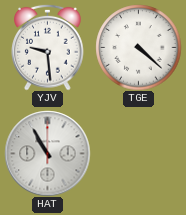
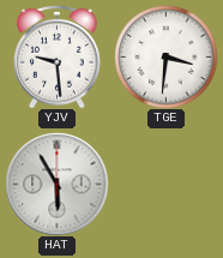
TGE: 4:22 -> 3:31 (165, 56)
HAT: 10:55 -> 5:55 (56, 184)
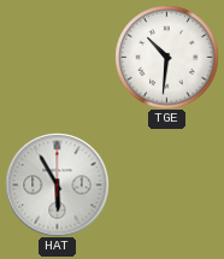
YJV: 9:29 -> none (58, 56)
TGE: 3:31 -> 10:31 (166, 57)
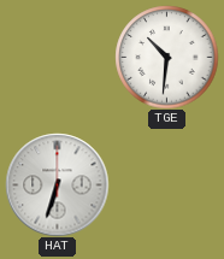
HAT: 5:55 -> 6:33 (57, 184)
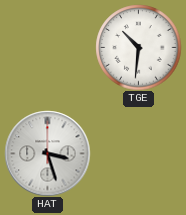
HAT: 6:33 -> 3:27 (47, 153)
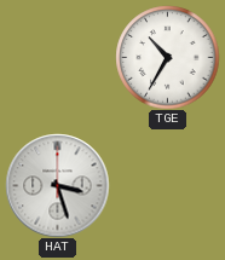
TGE: 10:31 -> 10:35 (167, 57)
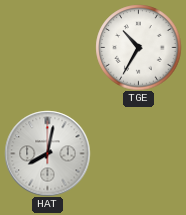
HAT: 3:27 -> 8:02 (47, 153)
